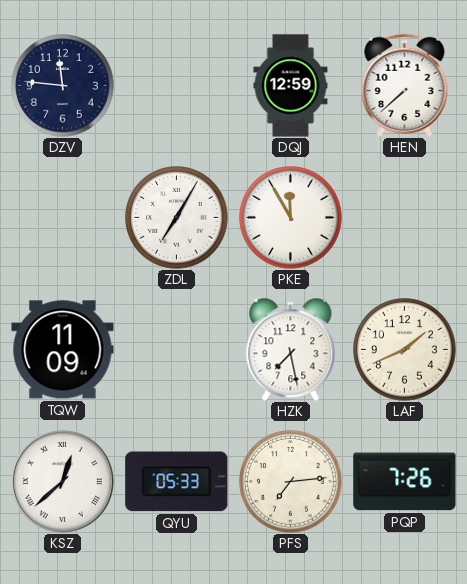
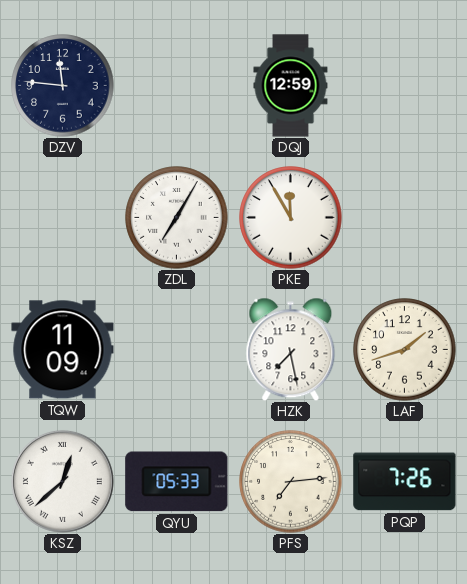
HEN: 7:38 -> none (405, 85)
LAF: 1:41 -> 1:42 (405, 350)
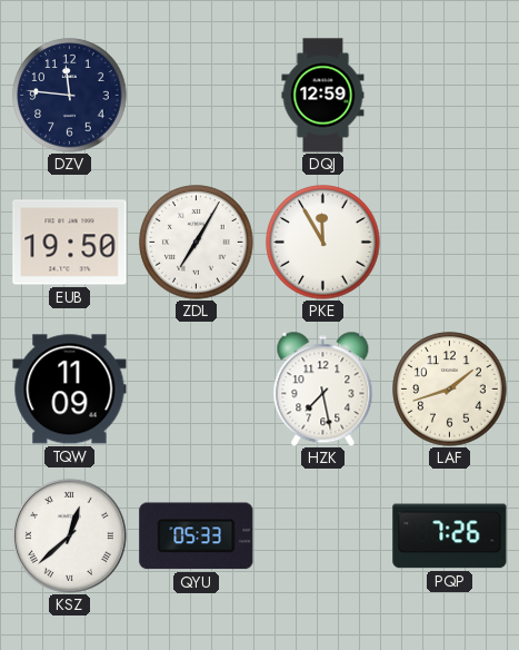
EUB: none -> 19:50 (70, 243)
PFS: 7:14 -> none (291, 482)
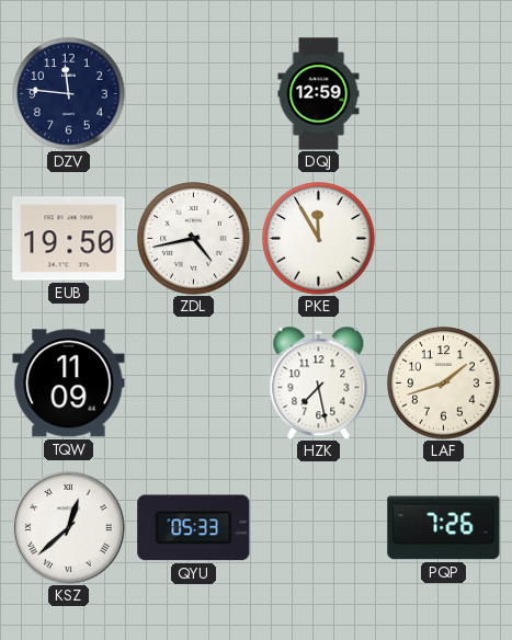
ZDL: 7:05 -> 4:43 (194, 239)
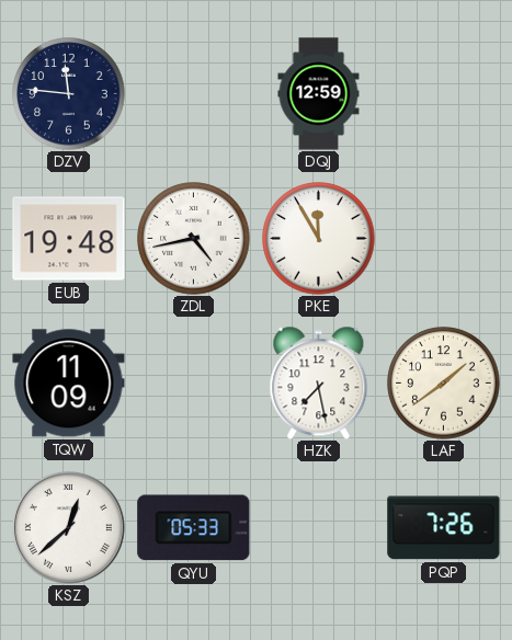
EUB: 19:50 -> 19:48 (69, 239)
LAF: 1:42 -> 1:39 (444, 384)
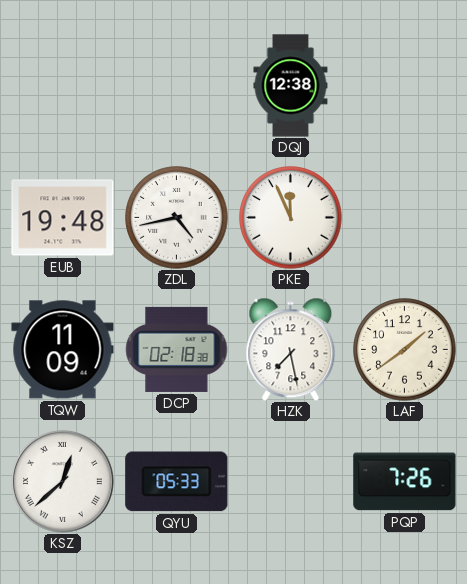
DZV: 11:46 -> none (69, 94)
DQJ: 12:59 -> 12:38 (291, 86)
PKE: 11:55 -> 11:56 (291, 218)
DCP: none -> 02:18 (177, 349)
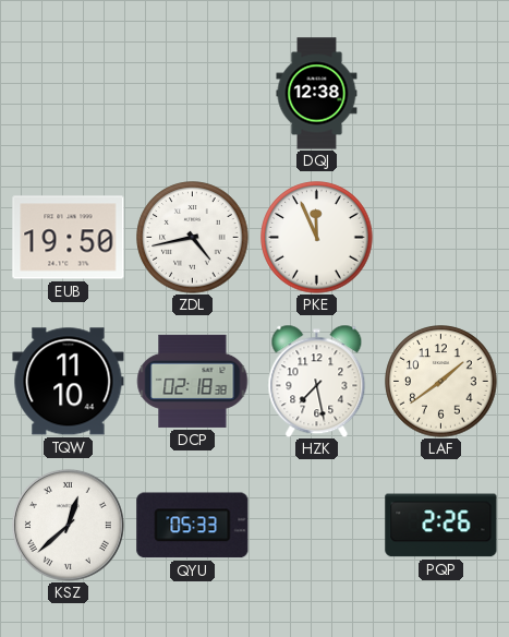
EUB: 19:48 -> 19:50 (69, 238)
TQW: 11:09 -> 11:10 (69, 382)
PQP: 7:26 -> 2:26 (441, 526)
